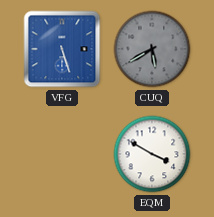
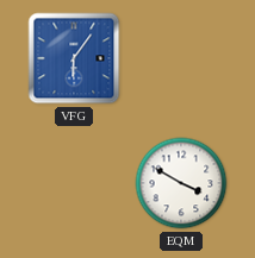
VFG: 5:27 -> 6:06 (74, 58)
CUQ: 5:40 -> none (152, 49)
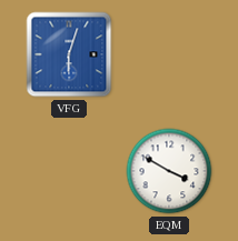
VFG: 6:06 -> 6:03 (69, 54)
